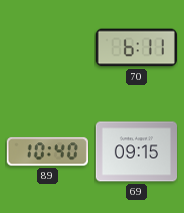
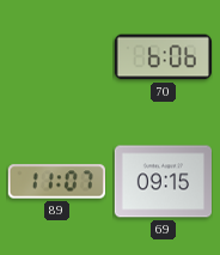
70: 6:11 -> 6:06 (163, 57)
89: 10:40 -> 11:07 (56, 182)
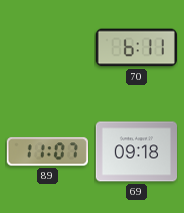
70: 6:06 -> 6:11 (136, 48)
69: 09:15 -> 09:18 (136, 152)
